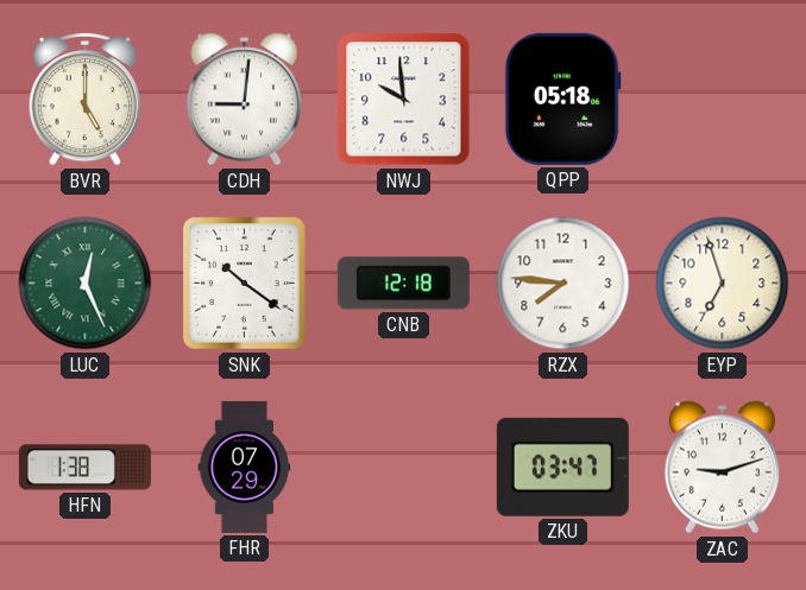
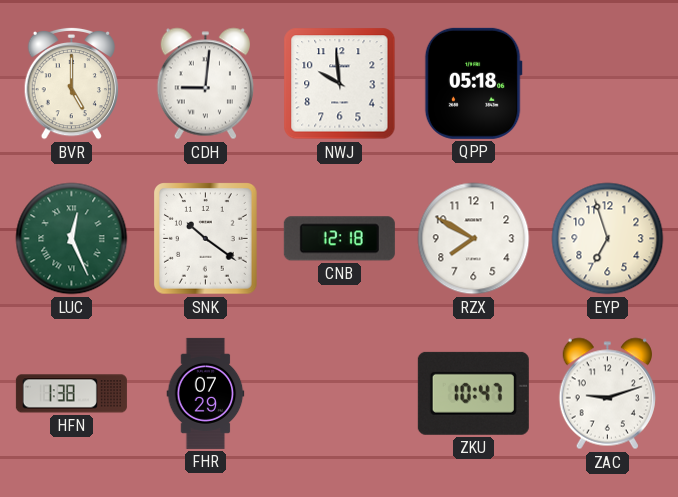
RZX: 7:46 -> 7:50 (474, 239)
ZKU: 03:47 -> 10:47 (473, 393)
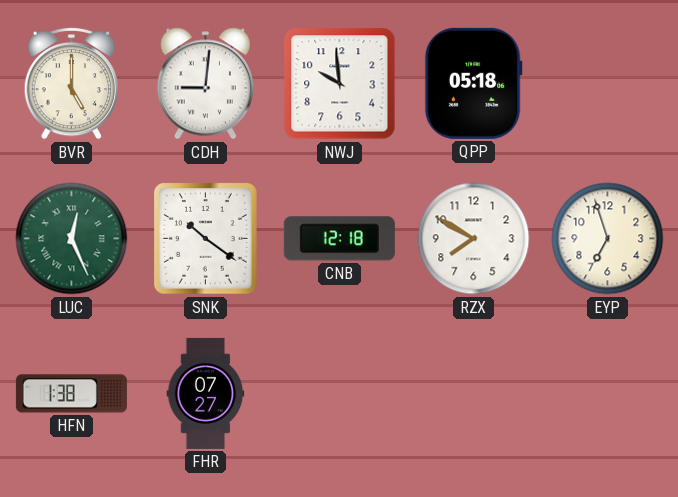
FHR: 07:29 -> 07:27 (206, 393)
ZKU: 10:47 -> none (473, 393)
ZAC: 9:12 -> none (607, 394)
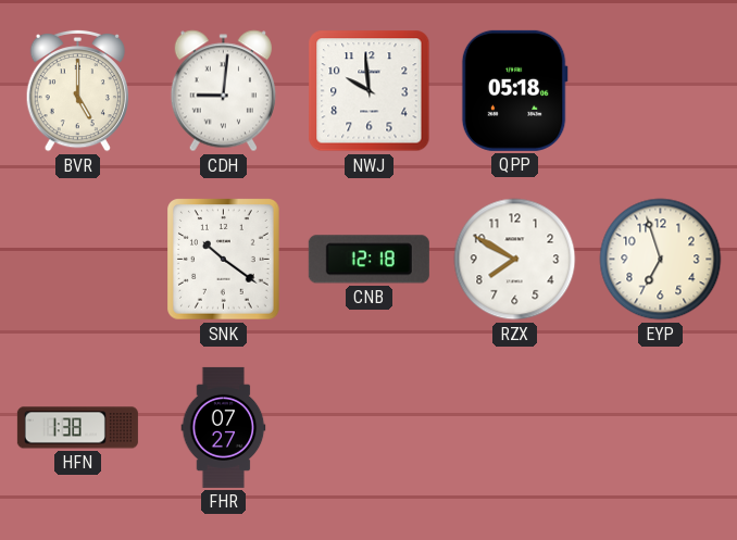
LUC: 12:26 -> none (72, 239)
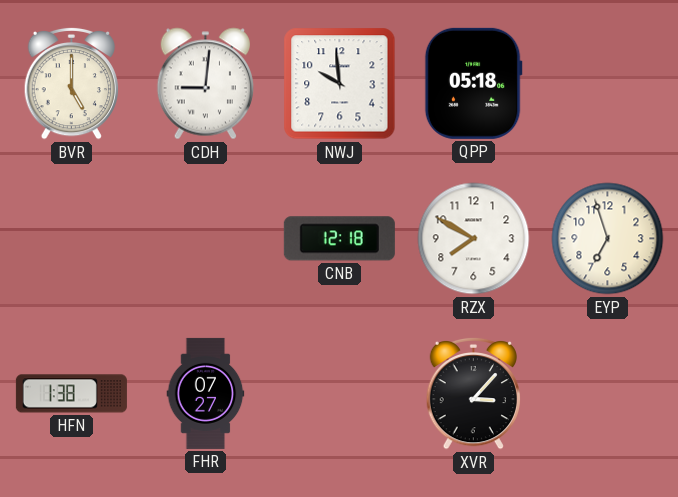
SNK: 10:21 -> none (224, 260)
XVR: none -> 3:07 (473, 393)
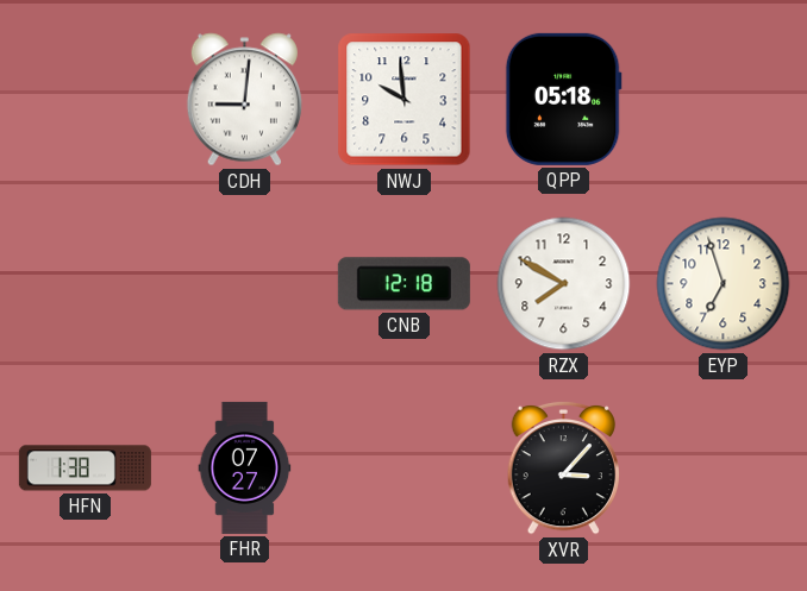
BVR: 5:00 -> none (71, 83)
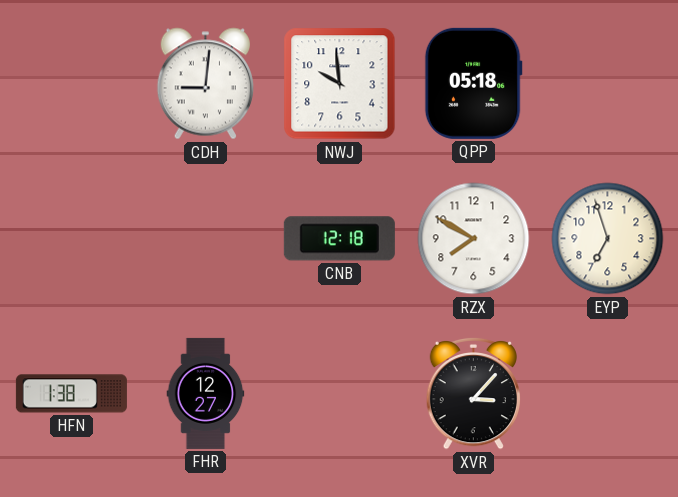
FHR: 07:27 -> 12:27 (206, 393)
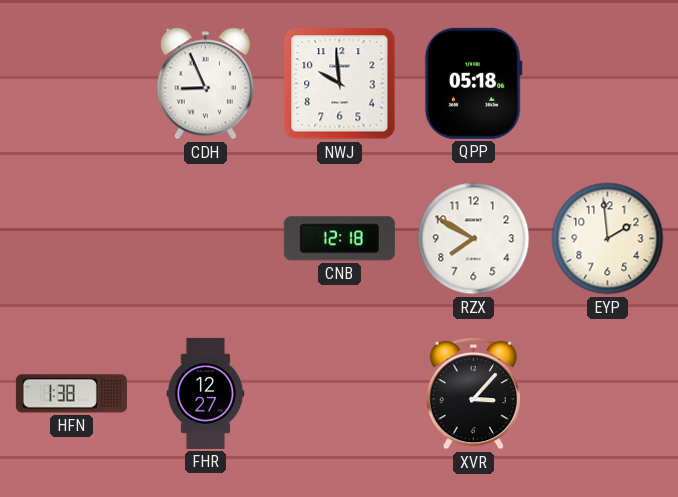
CDH: 9:01 -> 8:56 (205, 84)
EYP: 6:57 -> 1:59 (608, 239)
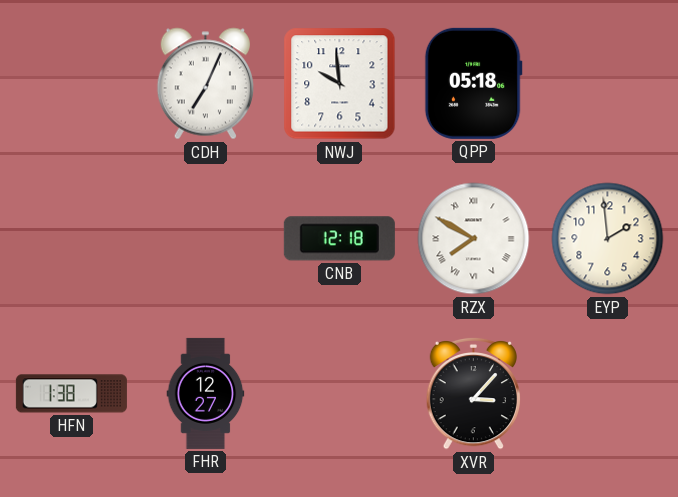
CDH: 8:56 -> 7:04 (205, 84)
RZX numerals: Arabic -> Roman (474, 239)
